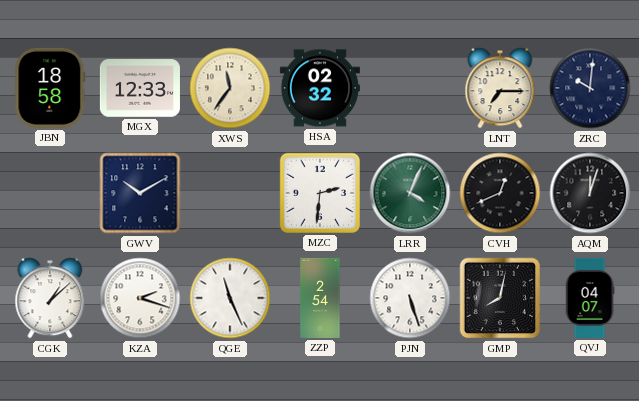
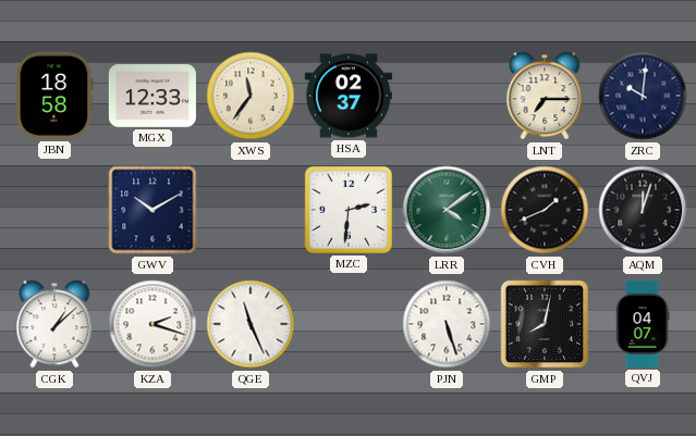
HSA: 02:32 -> 02:37 (349, 96)
LRR: 4:04 -> 4:09 (447, 210)
CVH: 12:41 -> 1:41 (545, 210)
ZZP: 2:54 -> none (320, 298)
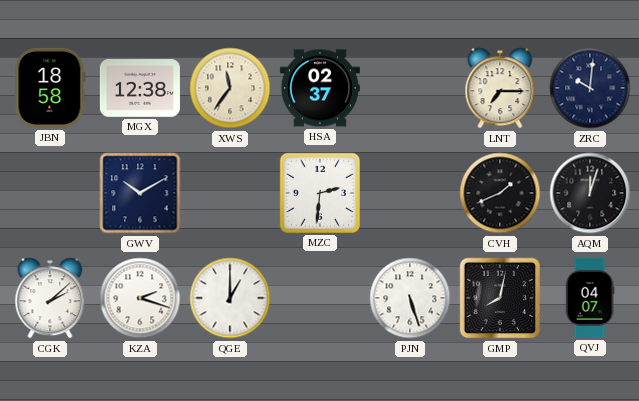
MGX: 12:33 -> 12:38 (140, 88)
LRR: 4:09 -> none (447, 210)
CGK: 1:08 -> 2:08 (50, 298)
QGE: 11:26 -> 1:00 (230, 298)
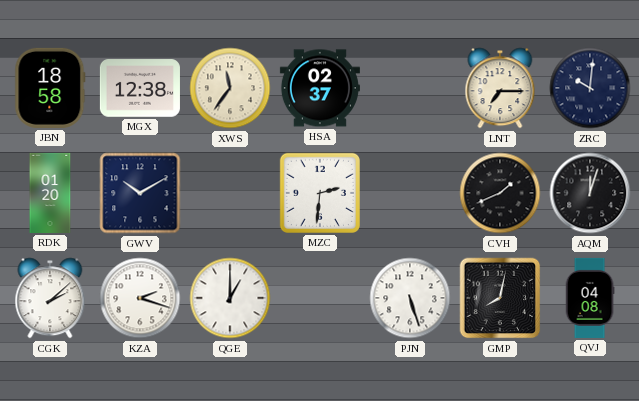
RDK: none -> 01:20 (50, 193)
QVJ: 04:07 -> 04:08 (590, 298)
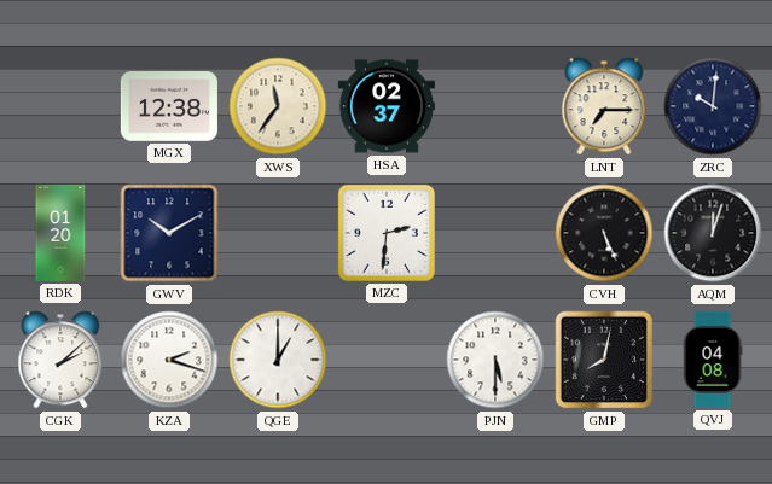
JBN: 18:58 -> none (50, 88)
CVH: 1:41 -> 5:26 (604, 233)
PJN: 5:27 -> 5:30 (495, 360)
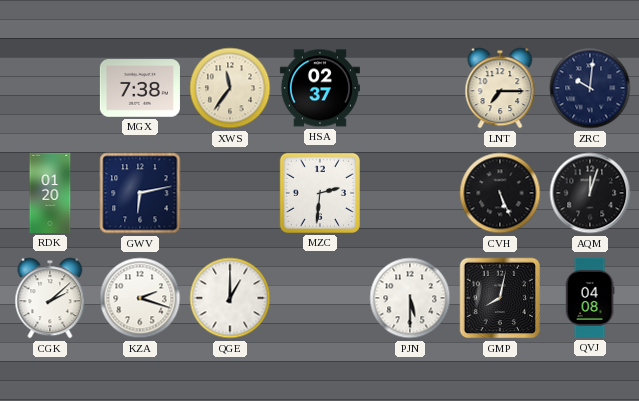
MGX: 12:38 -> 7:38 (140, 88)
GWV: 10:10 -> 6:13 (140, 193)
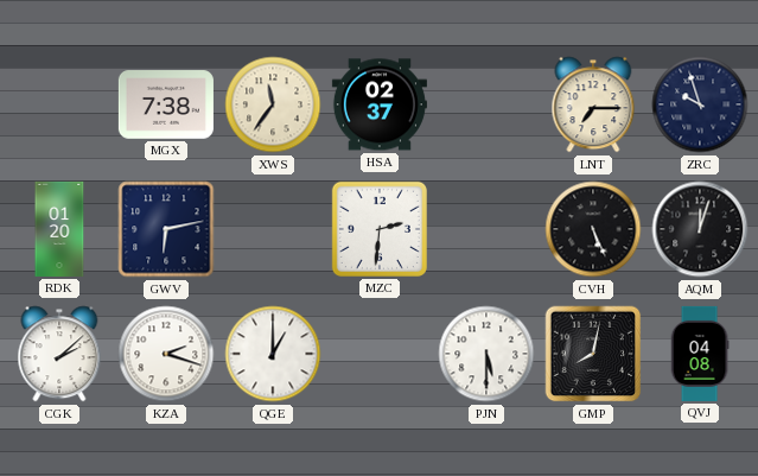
ZRC: 10:01 -> 9:57 (700, 104)
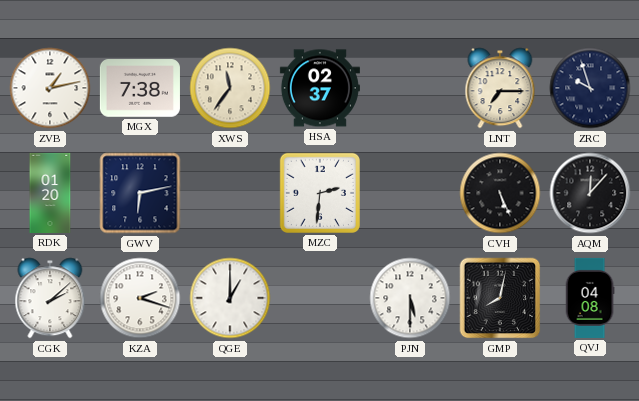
ZVB: none -> 1:13 (50, 88)
AQM: 12:03 -> 12:07 (590, 193)
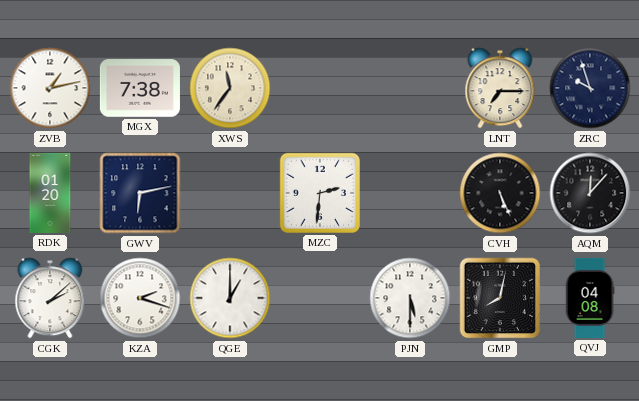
HSA: 02:37 -> none (320, 88)
